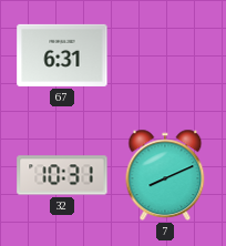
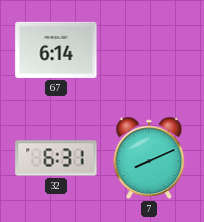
67: 6:31 -> 6:14 (56, 50)
32: 10:31 -> 6:31 (56, 158)
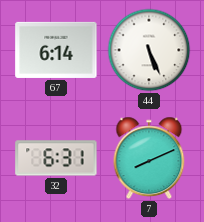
44: none -> 5:26 (149, 50)
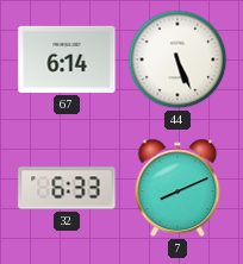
32: 6:31 -> 6:33 (67, 188)
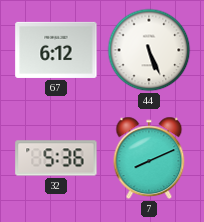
67: 6:14 -> 6:12 (56, 50)
32: 6:33 -> 5:36 (56, 158)
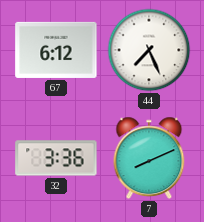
44: 5:26 -> 7:26 (149, 50)
32: 5:36 -> 3:36 (56, 158)
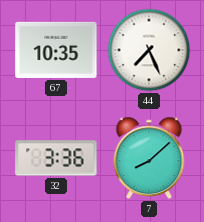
67: 6:12 -> 10:35 (56, 50)
7: 8:11 -> 8:08 (149, 158)
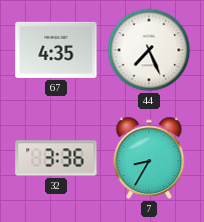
67: 10:35 -> 4:35 (56, 50)
7: 8:08 -> 8:35 (149, 158)
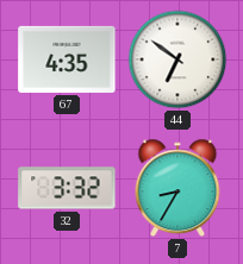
44: 7:26 -> 6:51 (177, 59)
32: 3:36 -> 3:32 (67, 188)
